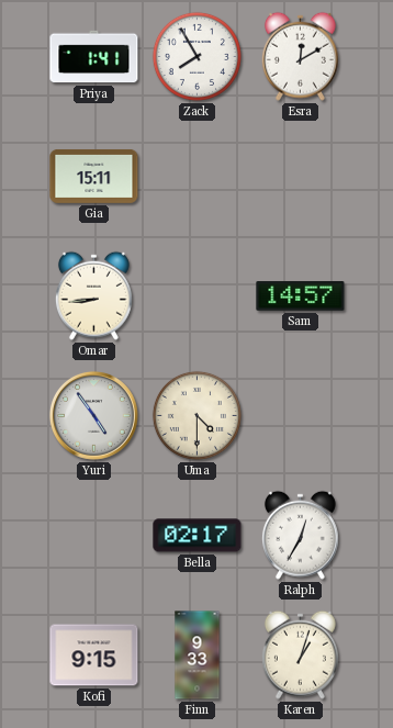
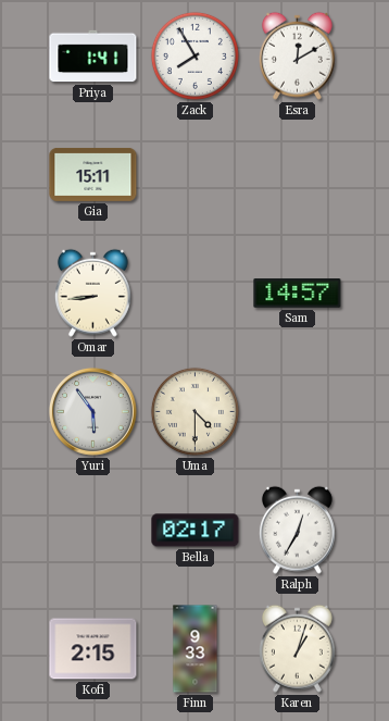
Yuri: 4:54 -> 5:54 (92, 411)
Kofi: 9:15 -> 2:15 (93, 649)
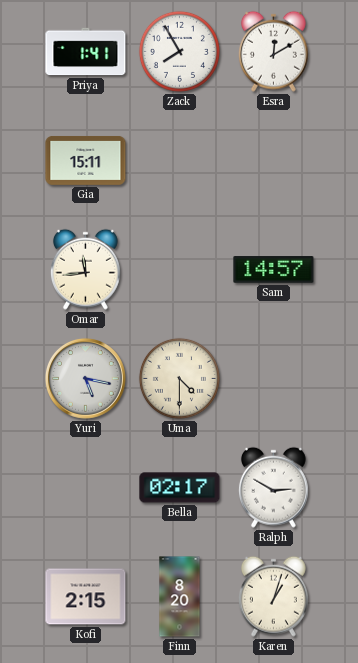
Omar: 8:44 -> 11:44 (85, 269)
Yuri: 5:54 -> 5:17 (85, 378)
Ralph: 12:35 -> 2:50 (273, 487)
Finn: 9:33 -> 8:20 (180, 597)
